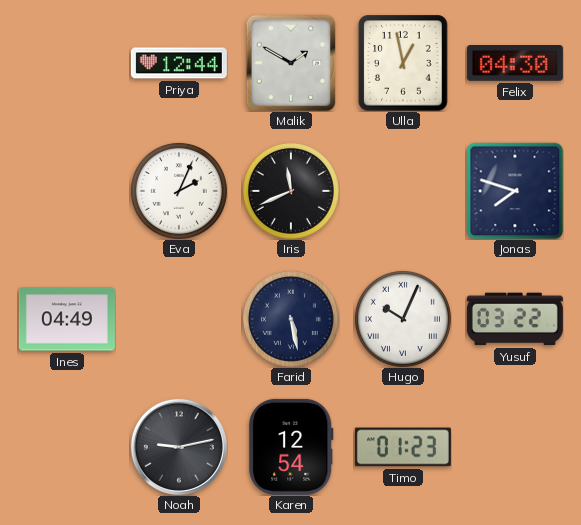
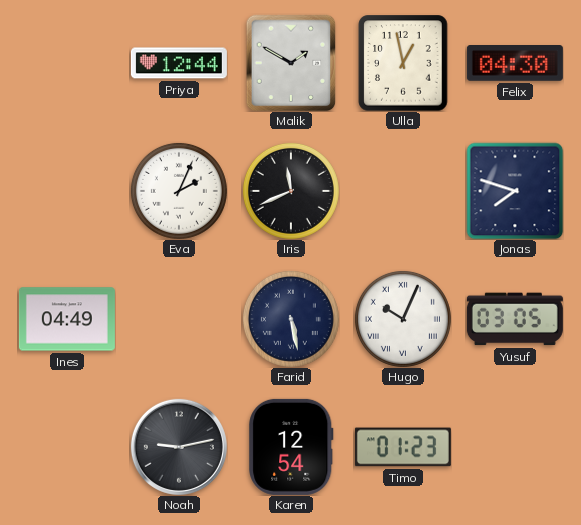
Yusuf: 03:22 -> 03:05 (515, 319)
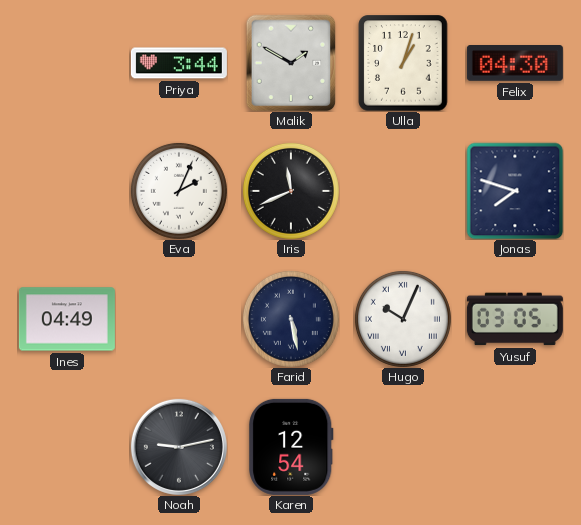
Priya: 12:44 -> 3:44 (179, 63)
Ulla: 12:58 -> 1:03 (403, 63)
Timo: 01:23 -> none (403, 447)
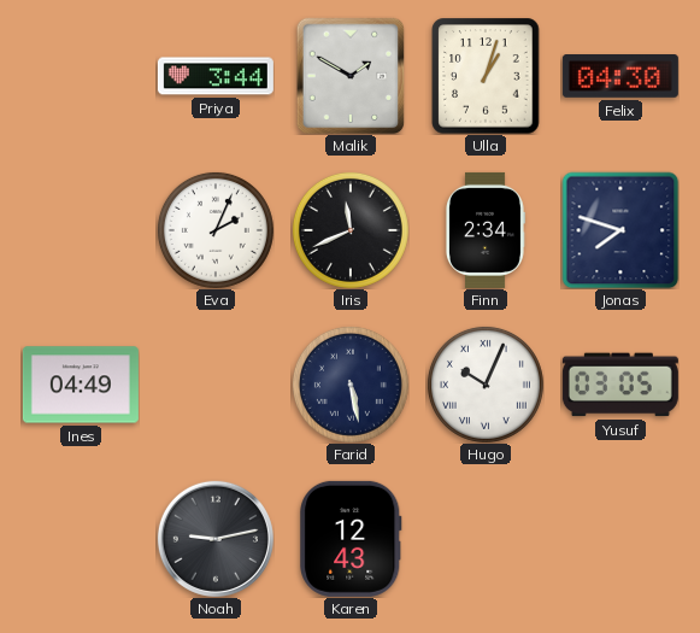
Finn: none -> 2:34 (484, 230)
Karen: 12:54 -> 12:43 (351, 539)
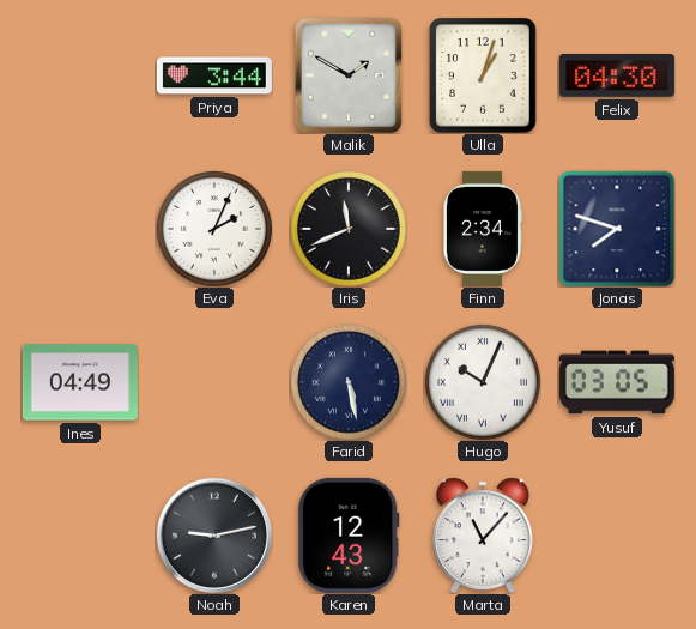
Marta: none -> 11:07 (484, 536)
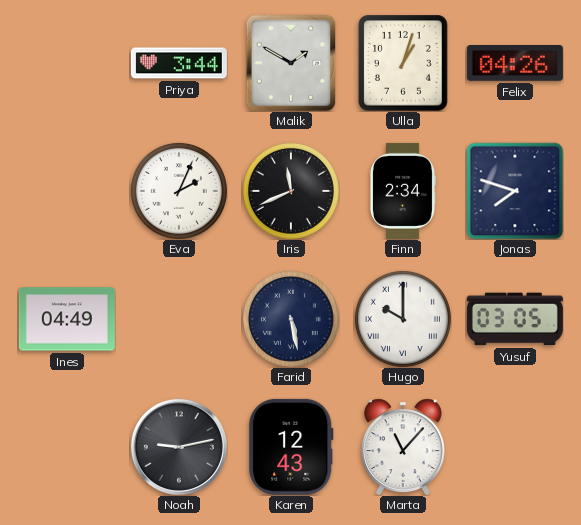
Felix: 04:30 -> 04:26 (515, 64)
Hugo: 10:04 -> 10:00 (403, 319)
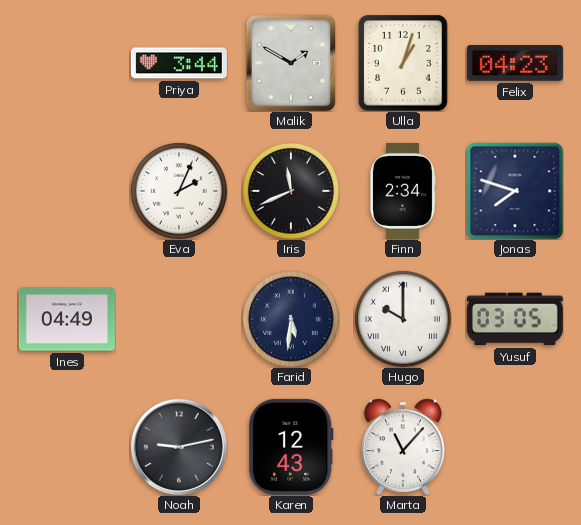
Felix: 04:26 -> 04:23 (515, 64)
Farid: 5:28 -> 5:31 (291, 319)
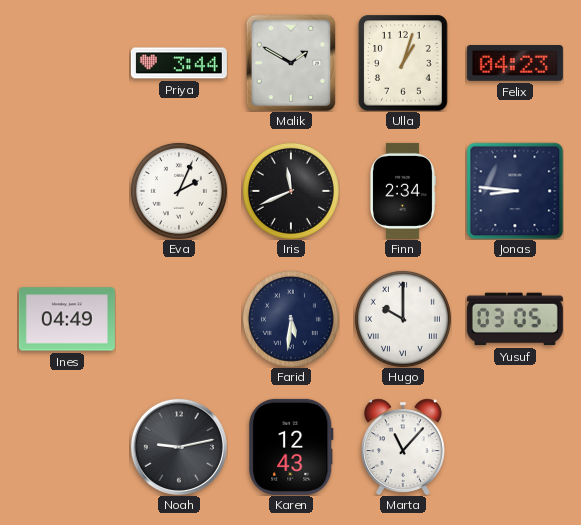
Jonas: 7:48 -> 8:46 (515, 191)
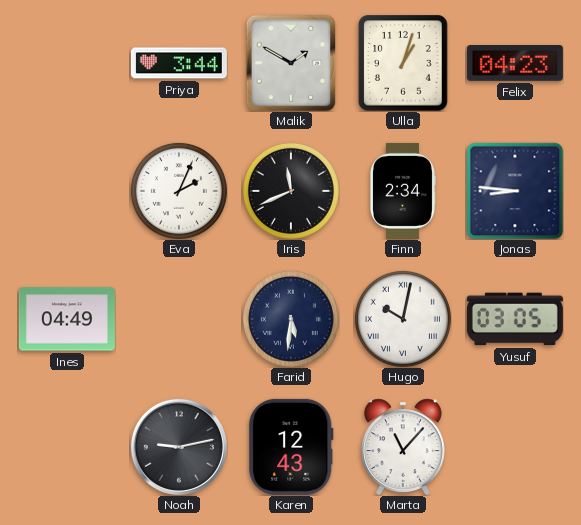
Hugo: 10:00 -> 10:02 (403, 319)
